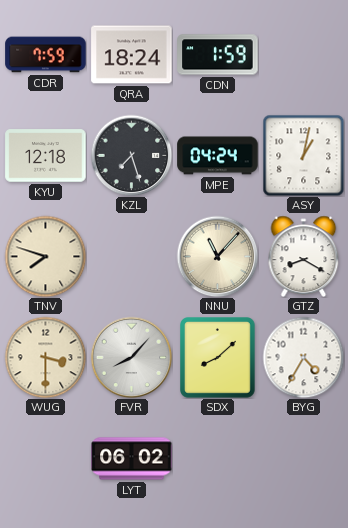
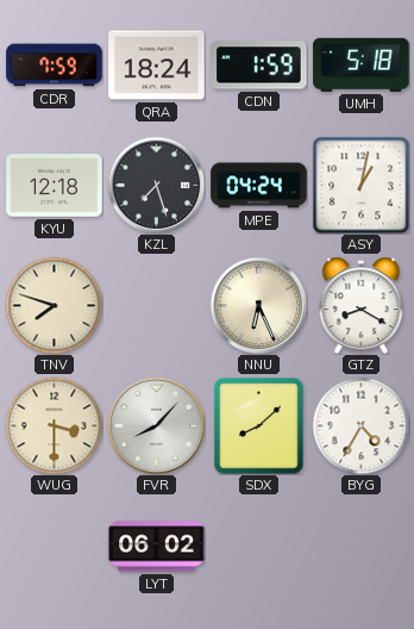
UMH: none -> 5:18 (362, 64)
NNU: 11:07 -> 6:26 (258, 305)
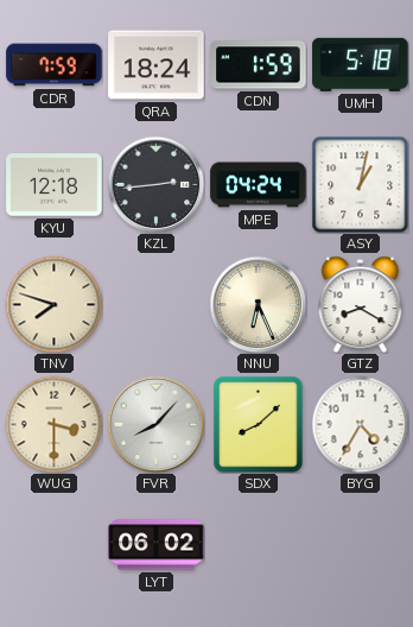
KZL: 7:27 -> 2:44 (155, 184)
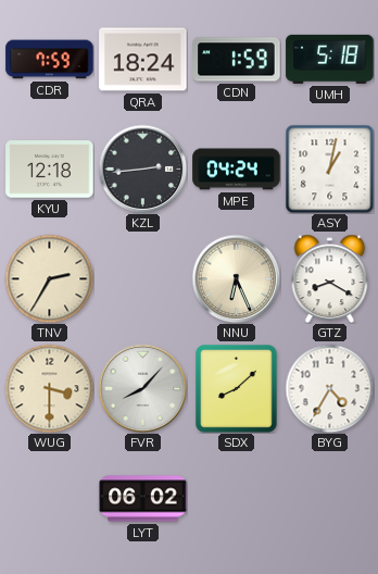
TNV: 7:48 -> 2:35 (49, 278)
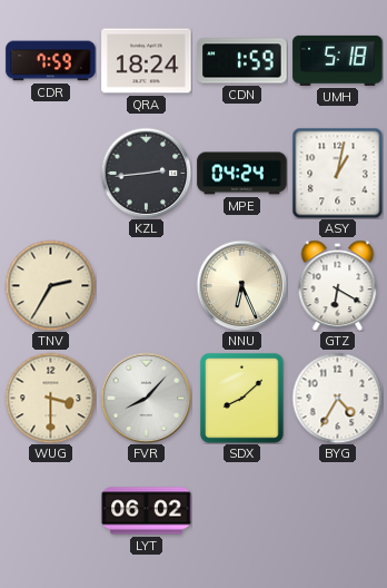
KYU: 12:18 -> none (50, 170)
GTZ: 8:20 -> 6:20 (338, 285)
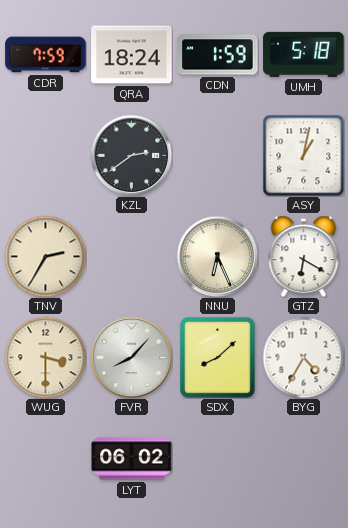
KZL: 2:44 -> 2:39 (131, 155)
MPE: 04:24 -> none (242, 174)
